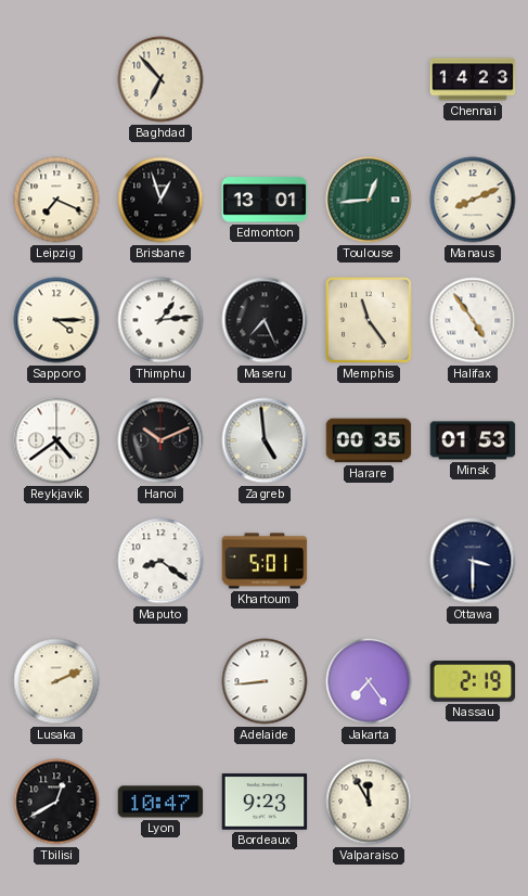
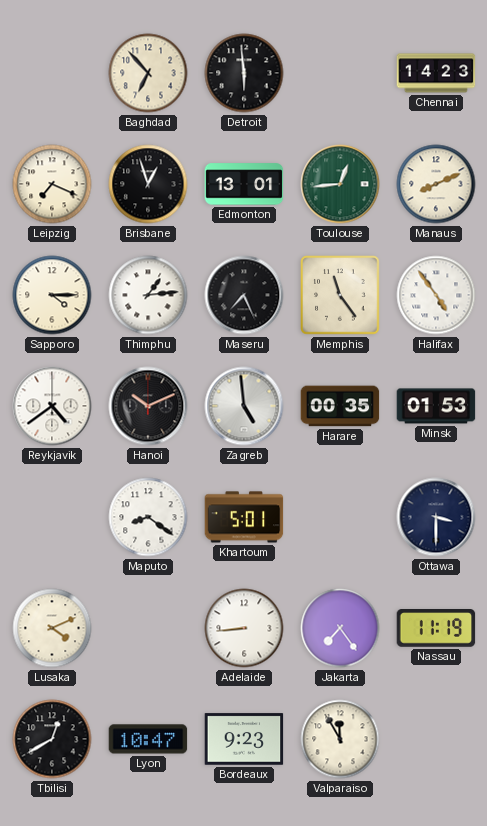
Detroit: none -> 5:59 (244, 73)
Lusaka: 2:11 -> 4:11 (52, 628)
Nassau: 2:19 -> 11:19 (436, 628)
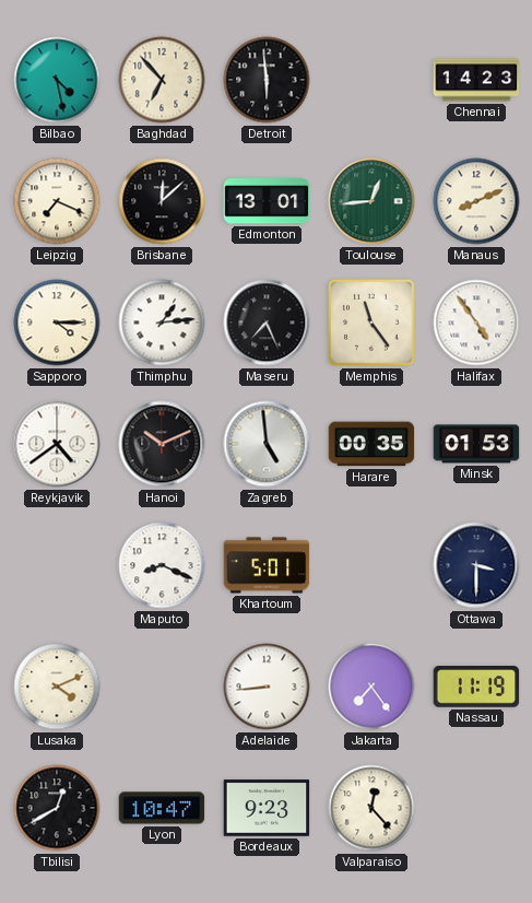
Bilbao: none -> 4:28 (57, 80)
Brisbane: 12:57 -> 12:08 (162, 201)
Maputo: 8:21 -> 8:19 (162, 565)
Valparaiso: 11:55 -> 12:23 (371, 808)
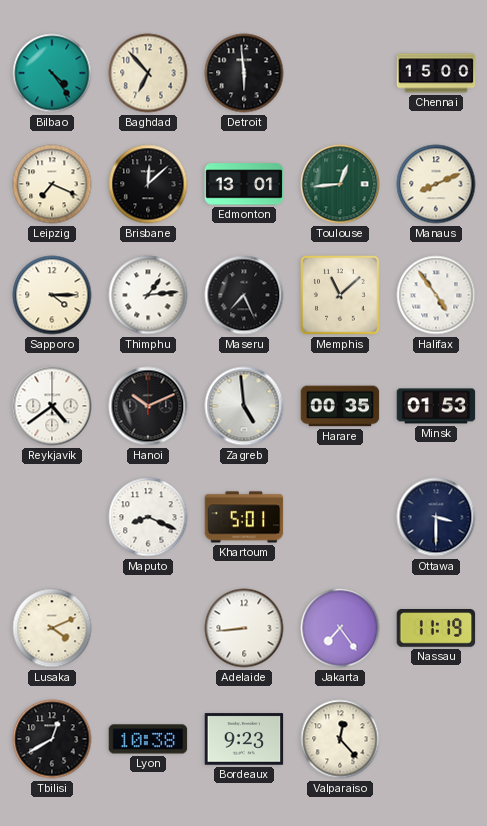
Bilbao: 4:28 -> 4:24 (52, 73)
Chennai: 14:23 -> 15:00 (436, 73)
Memphis: 11:24 -> 11:08 (340, 295)
Lyon: 10:47 -> 10:38 (148, 739)
